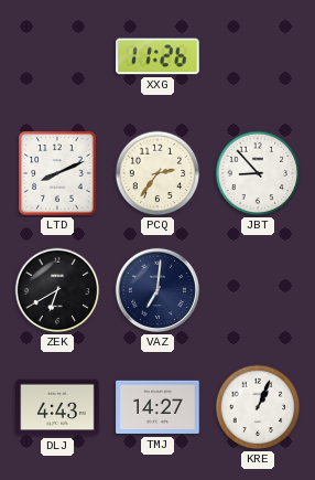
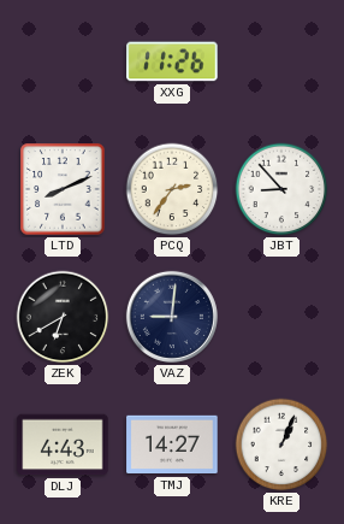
VAZ: 7:01 -> 9:01 (172, 317)
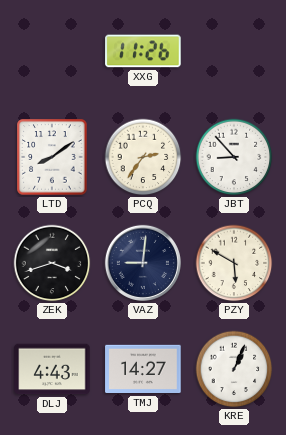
LTD: 8:11 -> 8:09 (52, 157)
ZEK: 6:40 -> 3:42 (52, 263)
PZY: none -> 5:50 (234, 263)
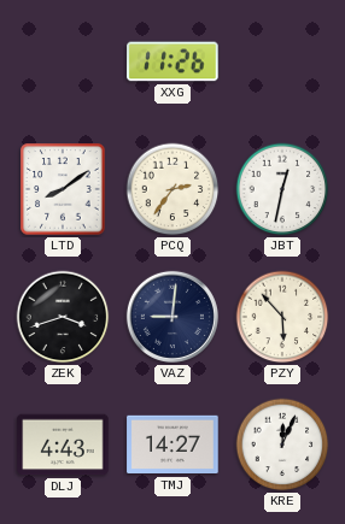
JBT: 8:53 -> 12:32 (282, 189)
PZY: 5:50 -> 5:53 (282, 317)
KRE: 1:04 -> 12:04 (282, 444)
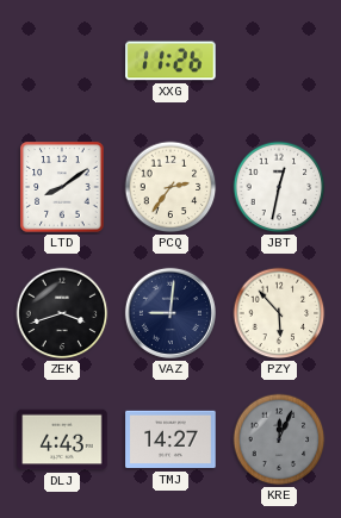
KRE dial: white -> grey (279, 439)
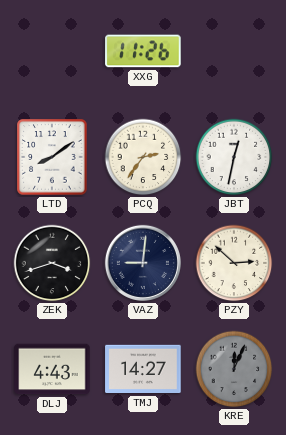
PZY: 5:53 -> 2:52 (234, 263)
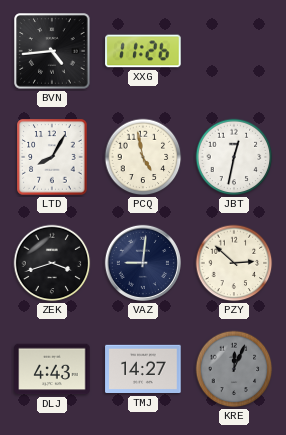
BVN: none -> 4:44 (52, 51)
LTD: 8:09 -> 8:05 (52, 157)
PCQ: 2:36 -> 4:58 (143, 157)
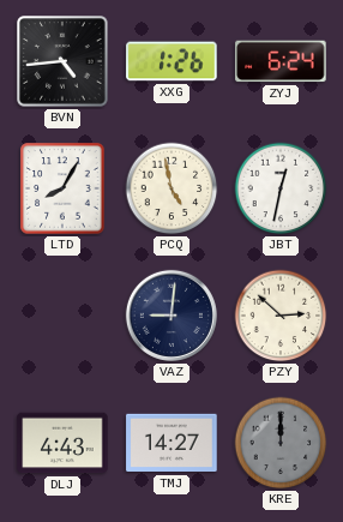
XXG: 11:26 -> 1:26 (171, 61)
ZYJ: none -> 6:24 (281, 61)
ZEK: 3:42 -> none (52, 263)
KRE: 12:04 -> 12:00 (281, 443)
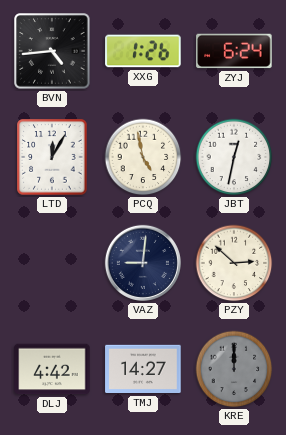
LTD: 8:05 -> 12:05 (52, 157)
DLJ: 4:43 -> 4:42 (52, 369)
